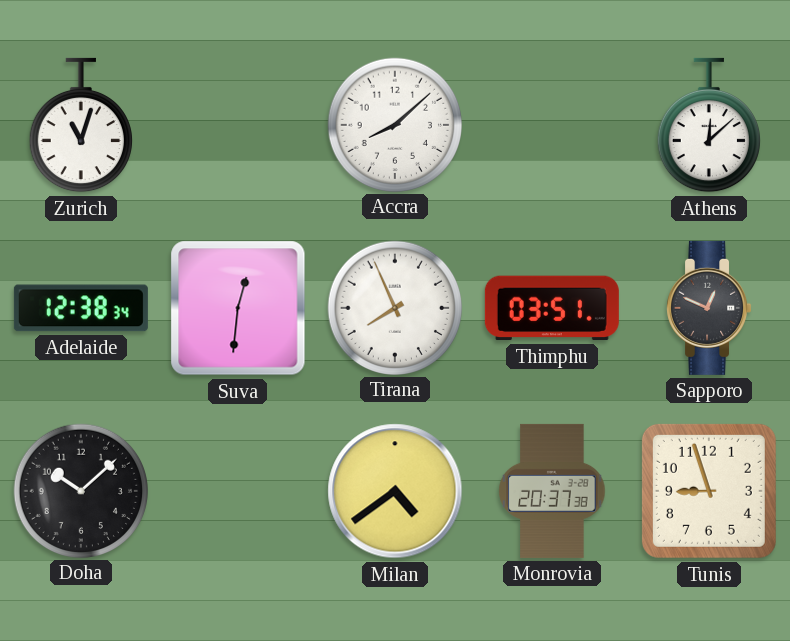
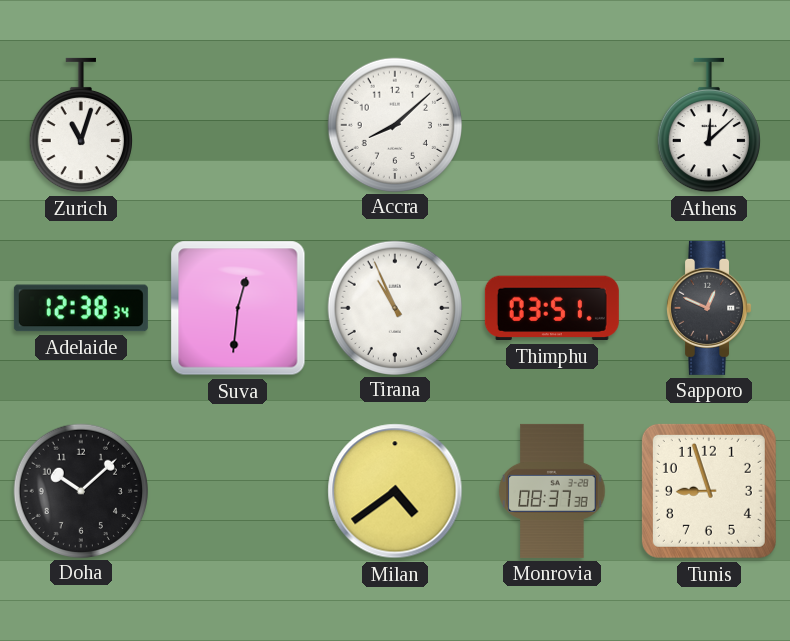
Tirana: 7:56 -> 10:56 (394, 307)
Monrovia: 20:37 -> 08:37 (552, 491)
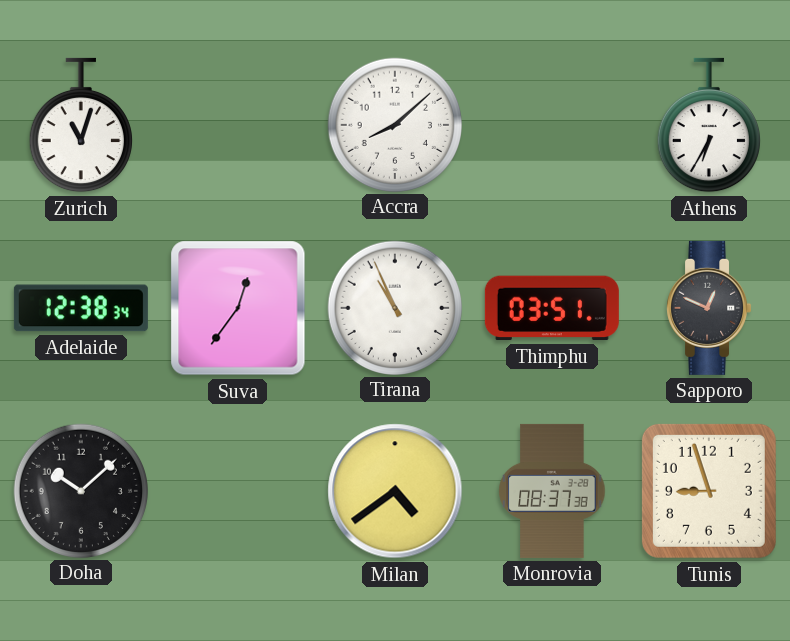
Athens: 12:08 -> 6:35 (709, 125)
Suva: 12:31 -> 12:36 (238, 308)
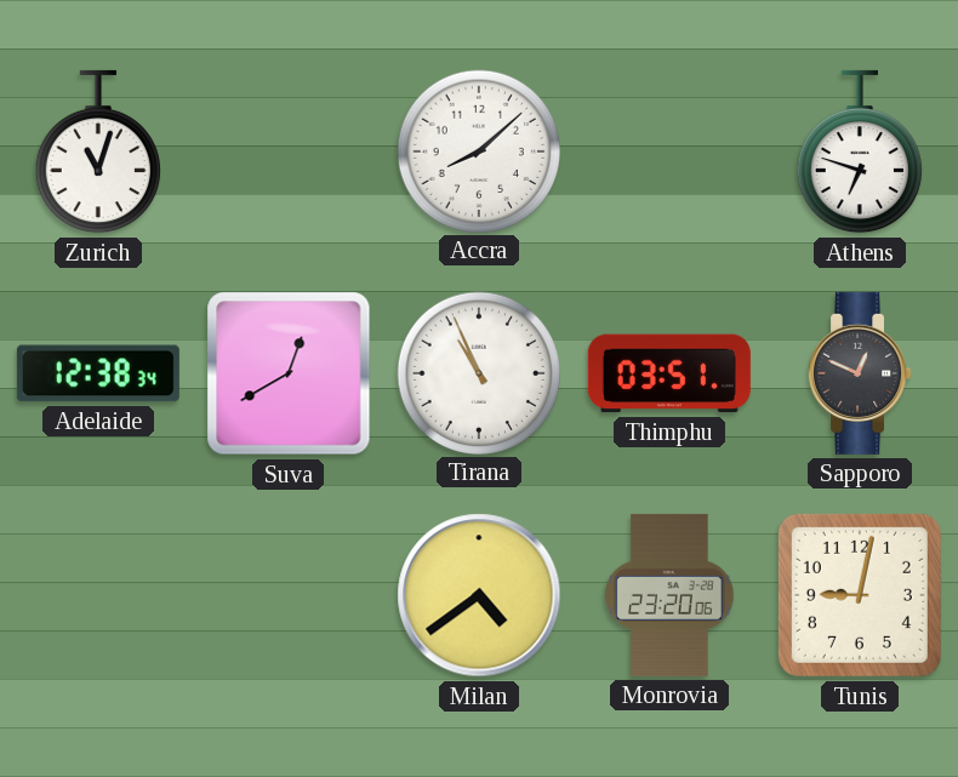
Athens: 6:35 -> 6:48 (860, 152)
Suva: 12:36 -> 12:40 (289, 373)
Doha: 10:08 -> none (80, 490)
Monrovia: 08:37 -> 23:20 (669, 595)
Tunis: 8:57 -> 9:02 (860, 595)
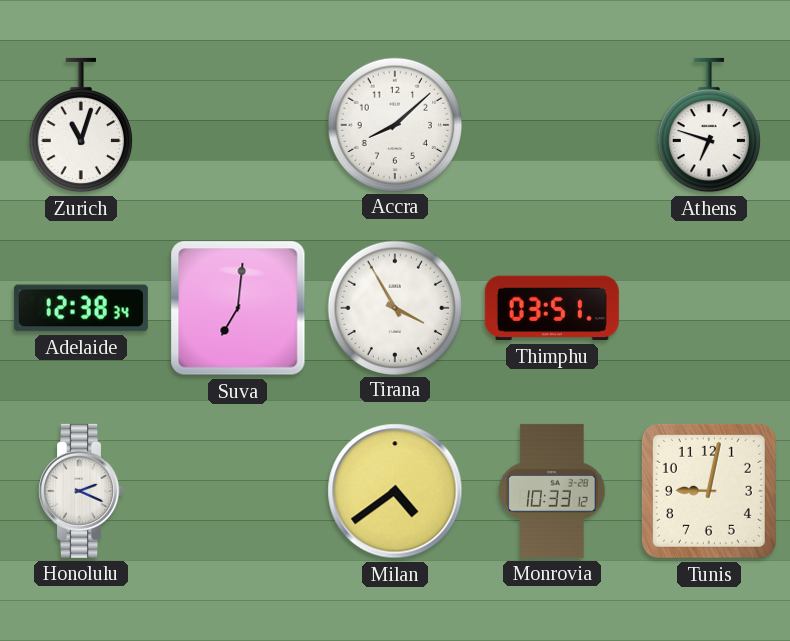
Suva: 12:40 -> 7:01 (238, 308)
Tirana: 10:56 -> 3:55 (394, 307)
Sapporo: 12:49 -> none (860, 373)
Honolulu: none -> 2:19 (81, 491)
Monrovia: 23:20 -> 10:33 (552, 491)
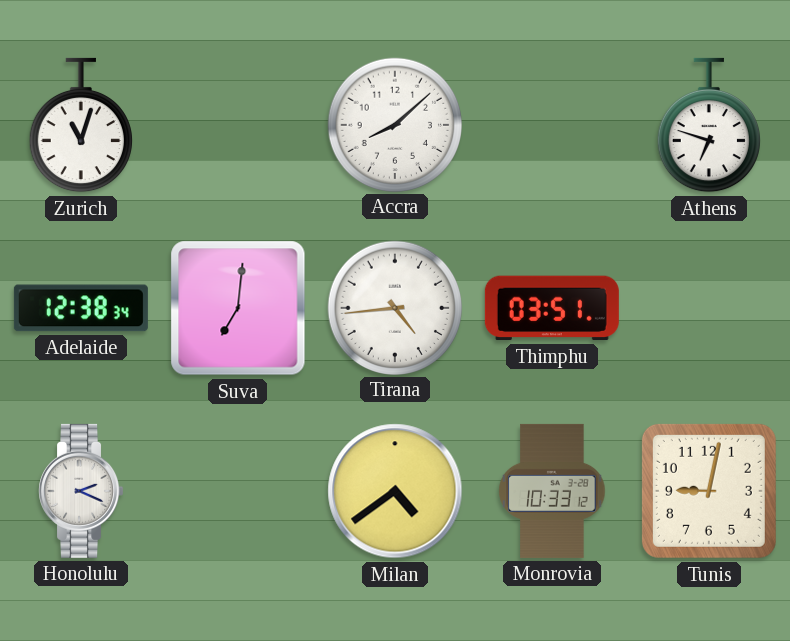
Tirana: 3:55 -> 4:44 (394, 307)
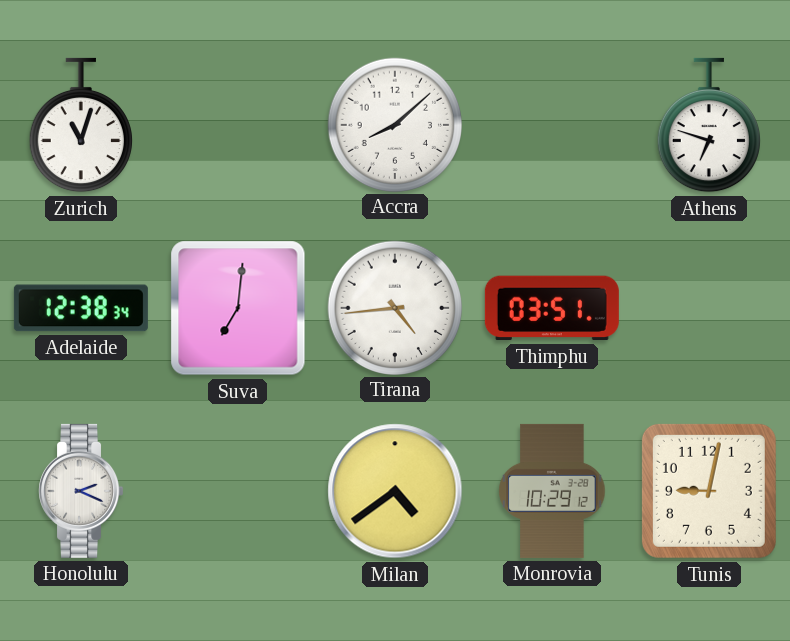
Monrovia: 10:33 -> 10:29 (552, 491)
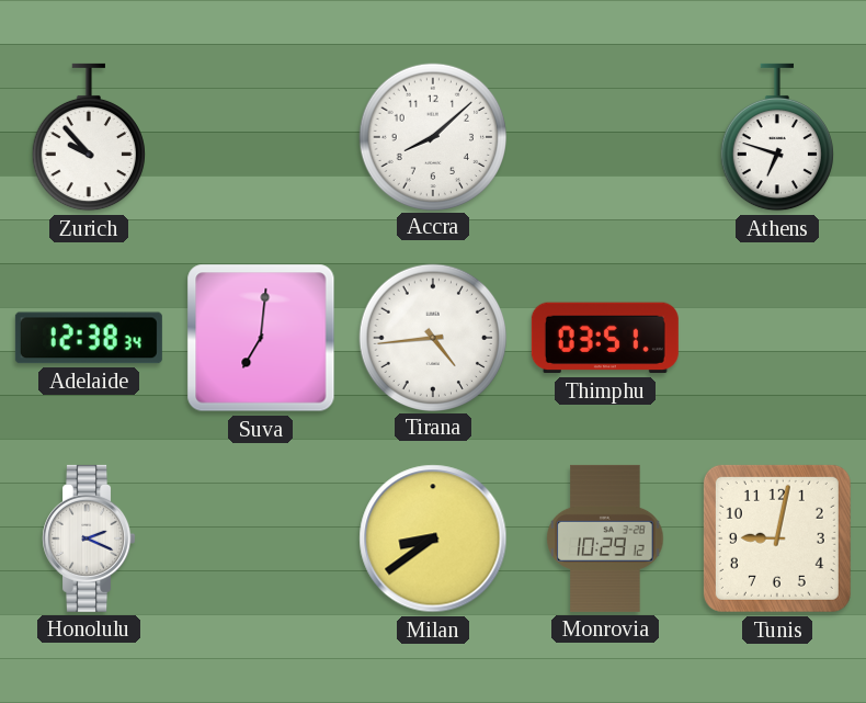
Zurich: 11:03 -> 9:53 (89, 137)
Milan: 4:39 -> 8:39 (433, 538)
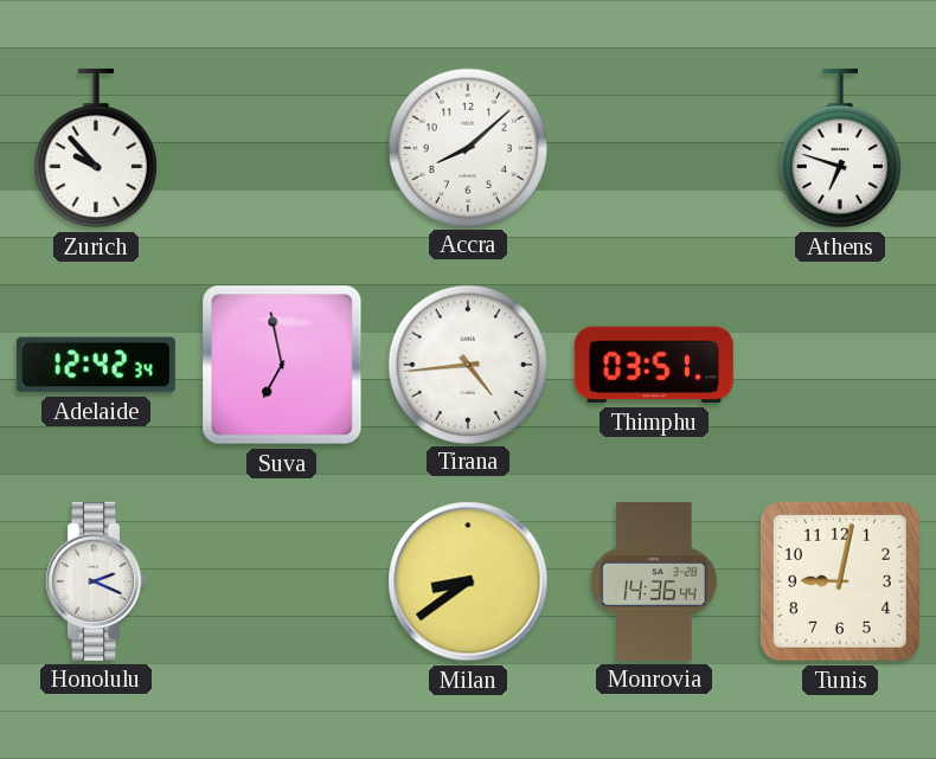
Adelaide: 12:38 -> 12:42 (96, 365)
Suva: 7:01 -> 6:58 (282, 365)
Monrovia: 10:29 -> 14:36 (654, 581)
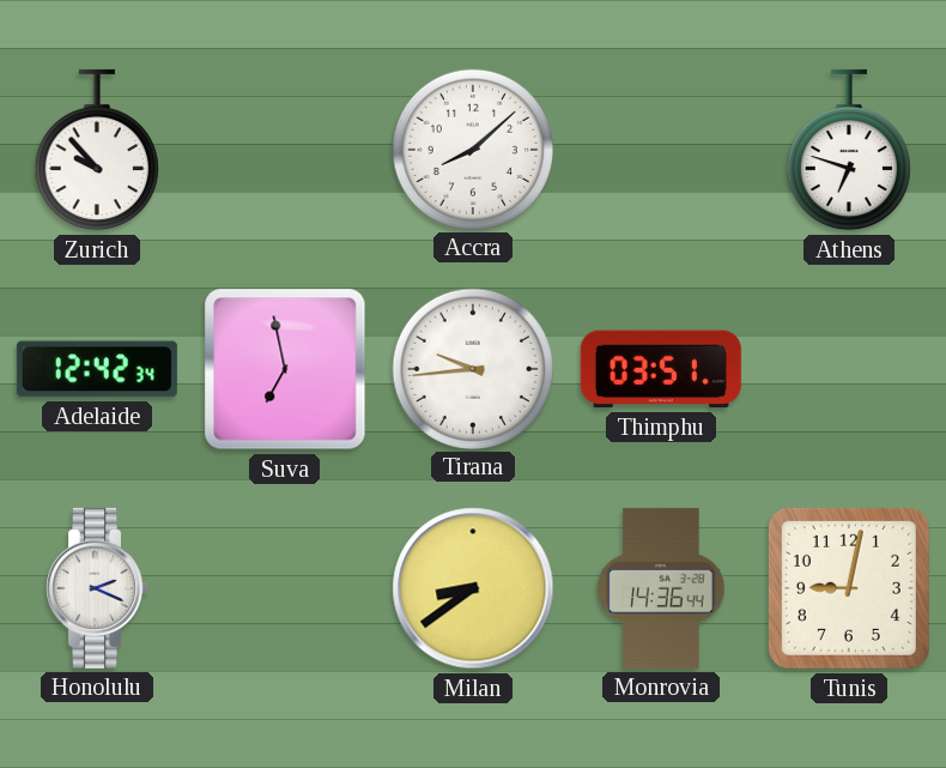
Tirana: 4:44 -> 9:44 (472, 368)
